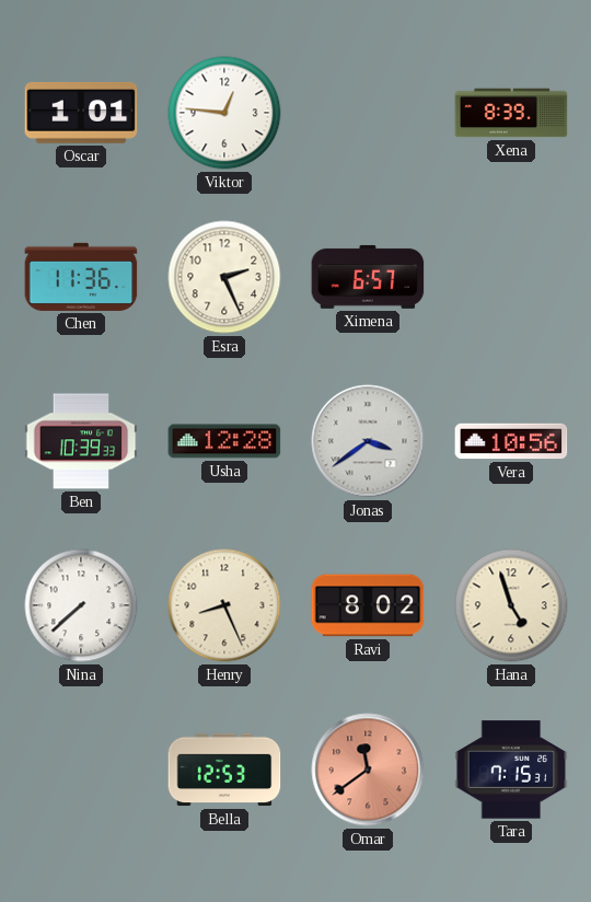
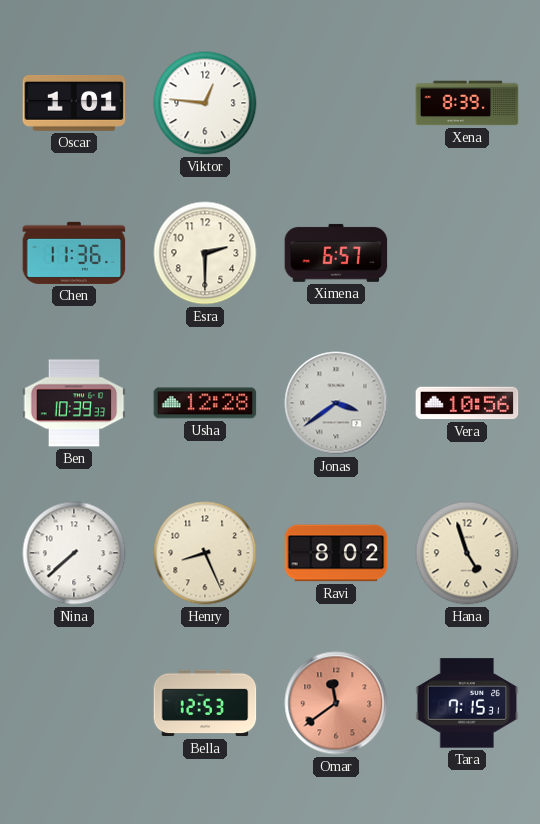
Esra: 2:26 -> 2:30 (205, 253)
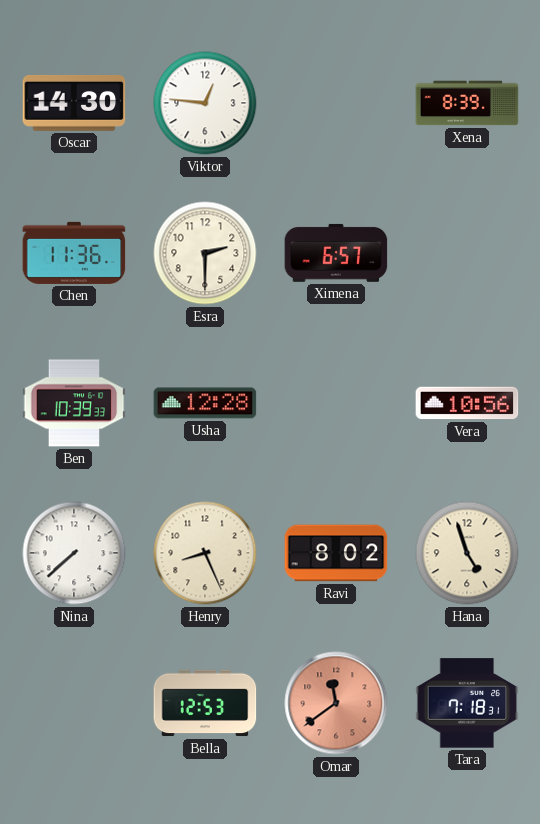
Oscar: 1:01 -> 14:30 (74, 103)
Jonas: 3:39 -> none (336, 403)
Tara: 7:15 -> 7:18 (467, 703)
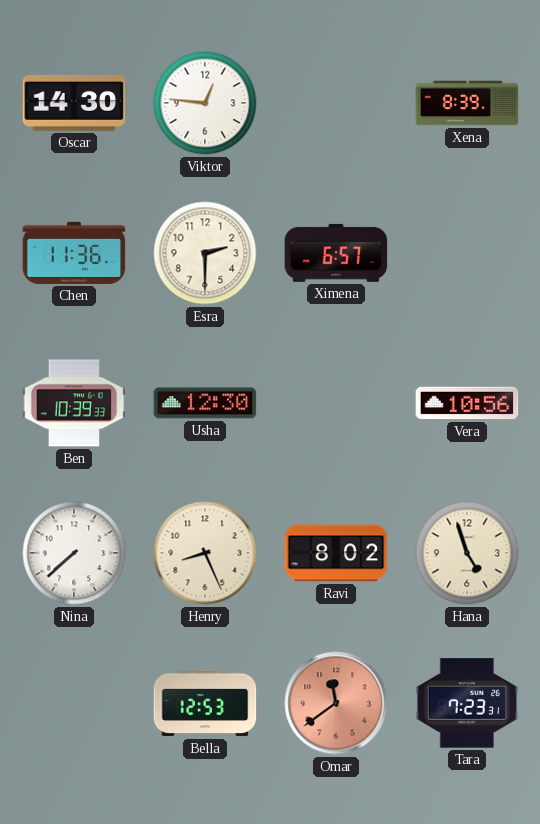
Usha: 12:28 -> 12:30 (205, 403)
Tara: 7:18 -> 7:23 (467, 703)
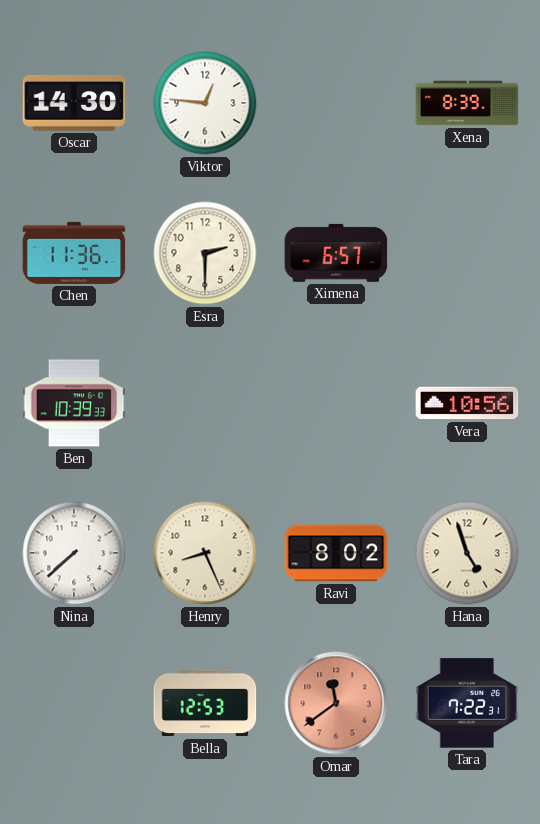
Usha: 12:30 -> none (205, 403)
Tara: 7:23 -> 7:22 (467, 703)
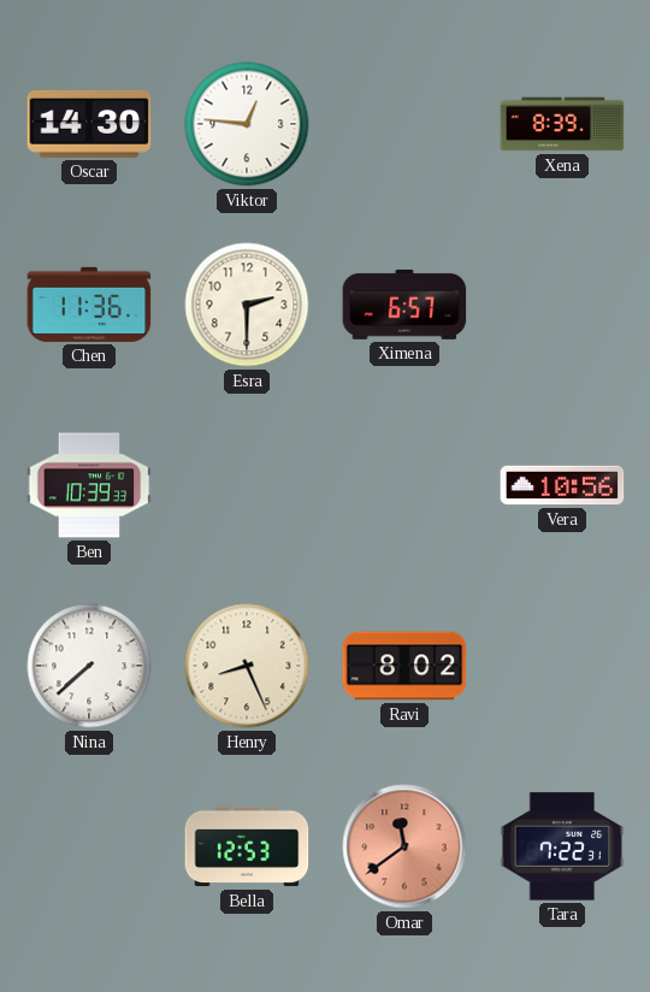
Hana: 4:57 -> none (467, 553)
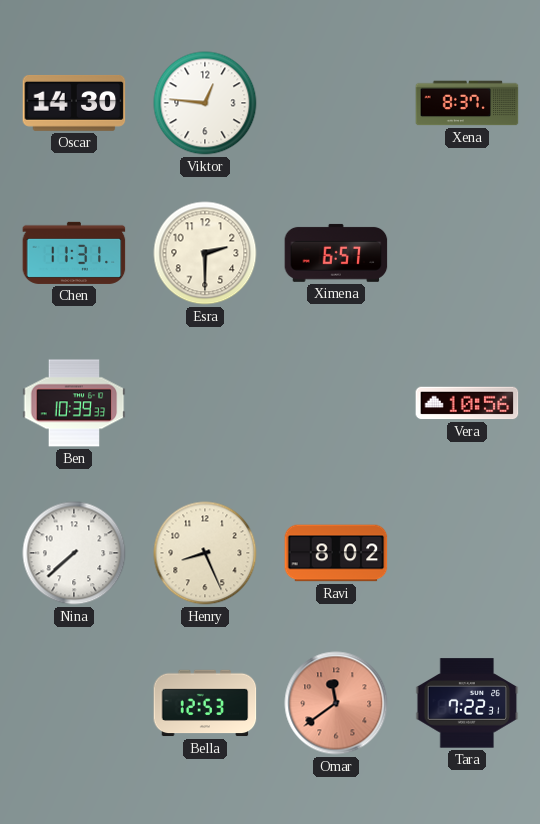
Xena: 8:39 -> 8:37 (467, 103)
Chen: 11:36 -> 11:31 (74, 253)
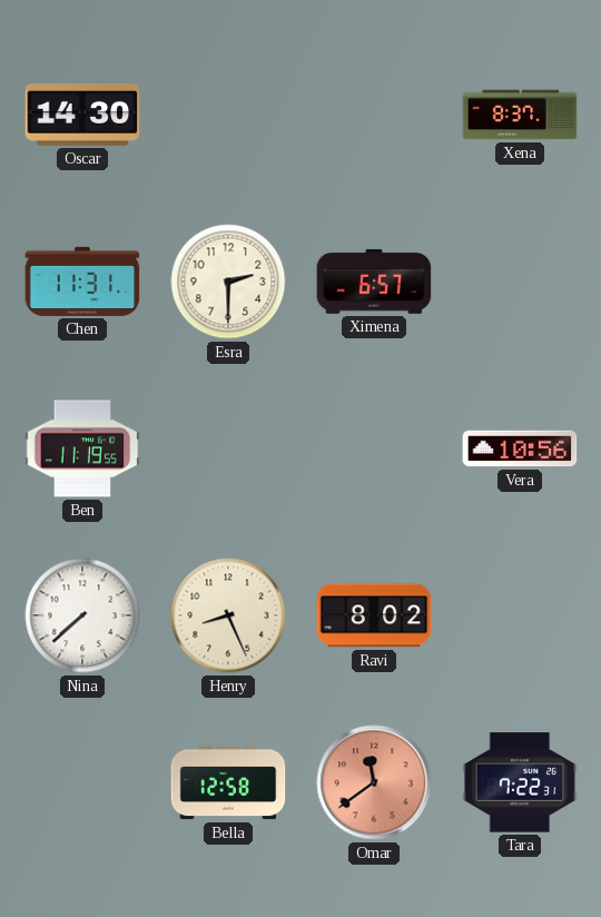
Viktor: 12:46 -> none (205, 103)
Ben: 10:39 -> 11:19 (82, 448)
Bella: 12:53 -> 12:58 (228, 782)
